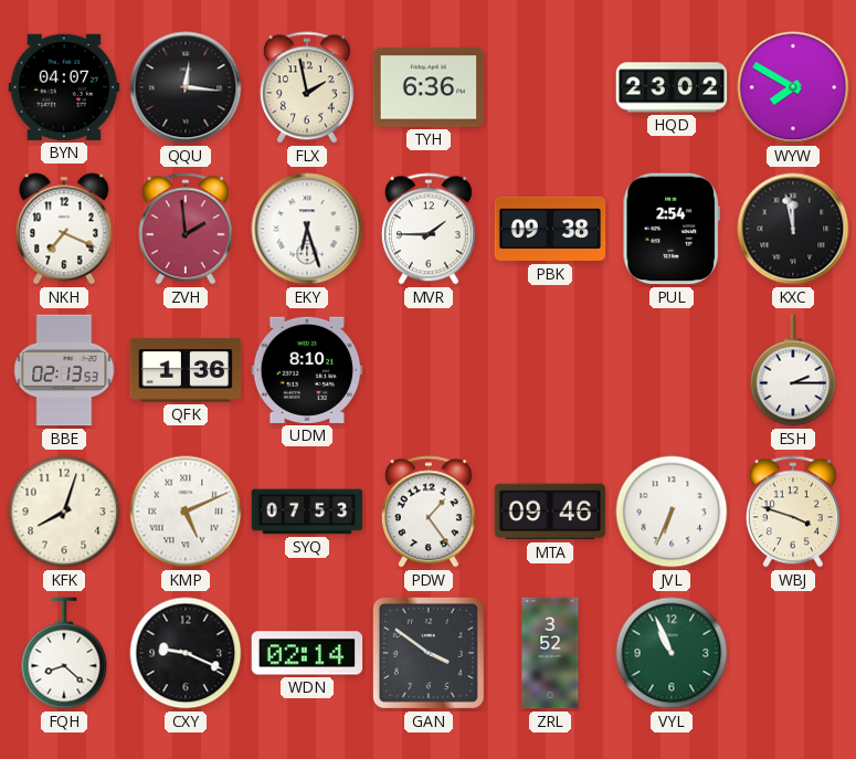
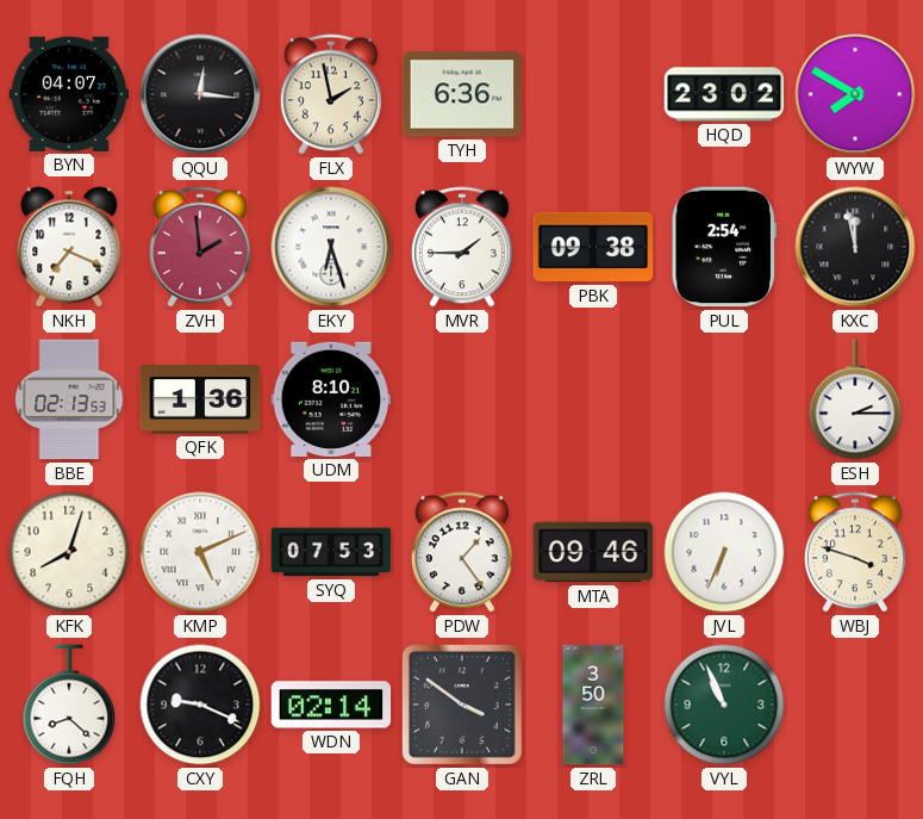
ZRL: 3:52 -> 3:50 (593, 705)
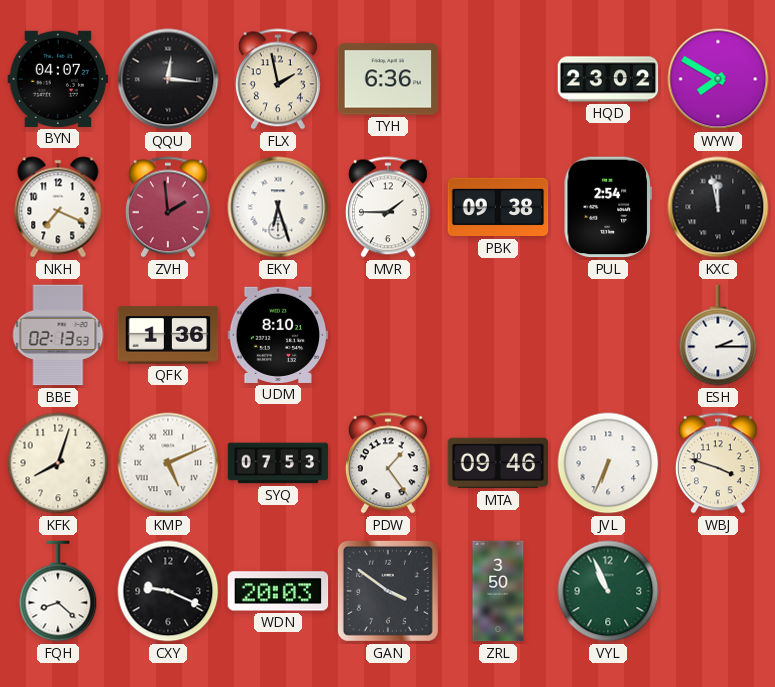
WDN: 02:14 -> 20:03 (278, 591)
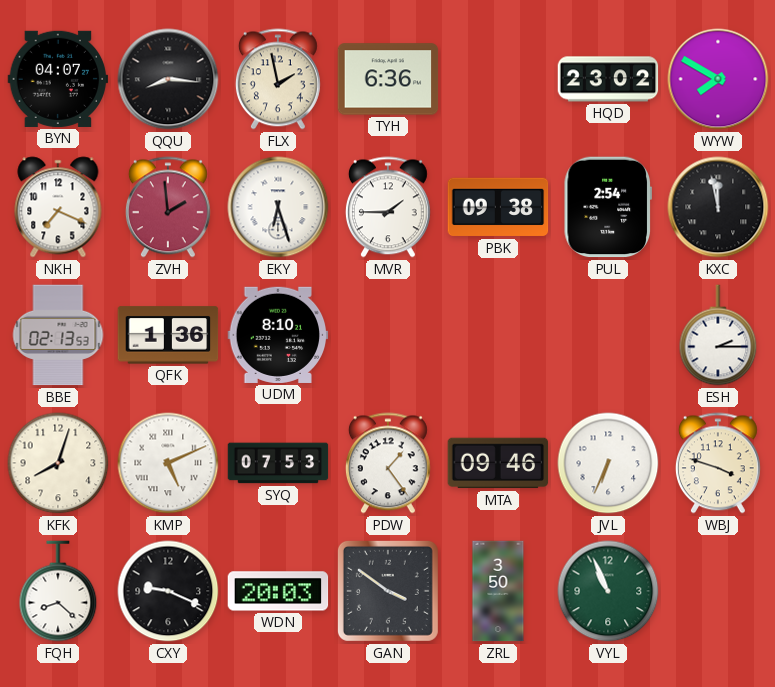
QQU: 12:16 -> 8:16 (168, 79)
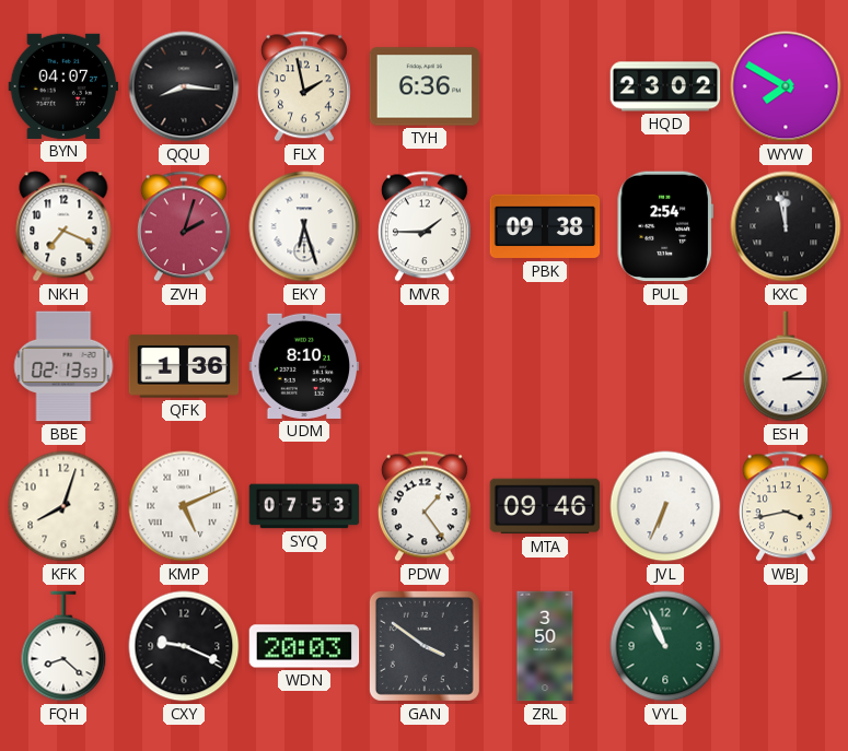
ZVH: 1:59 -> 2:03 (184, 226)
WBJ: 3:48 -> 3:43 (786, 506)
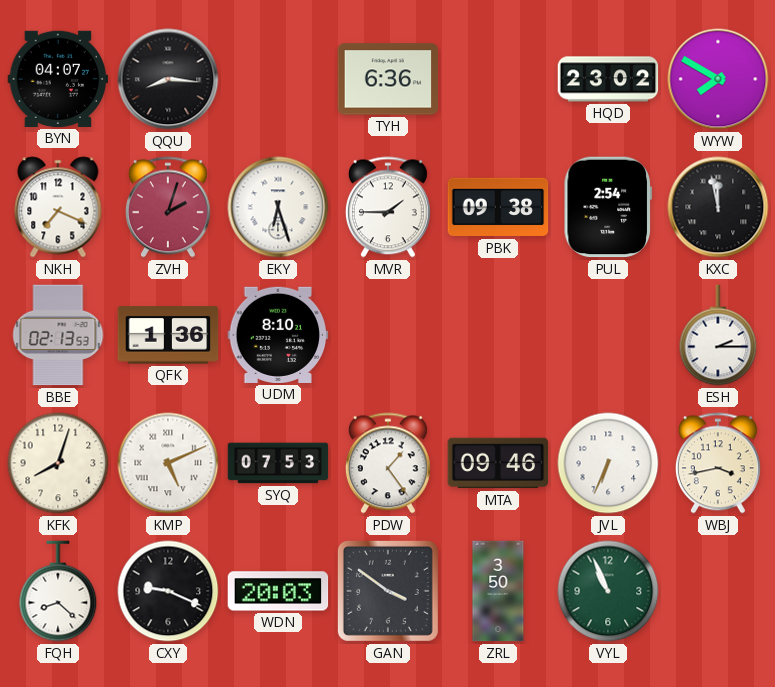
FLX: 1:58 -> none (304, 86)
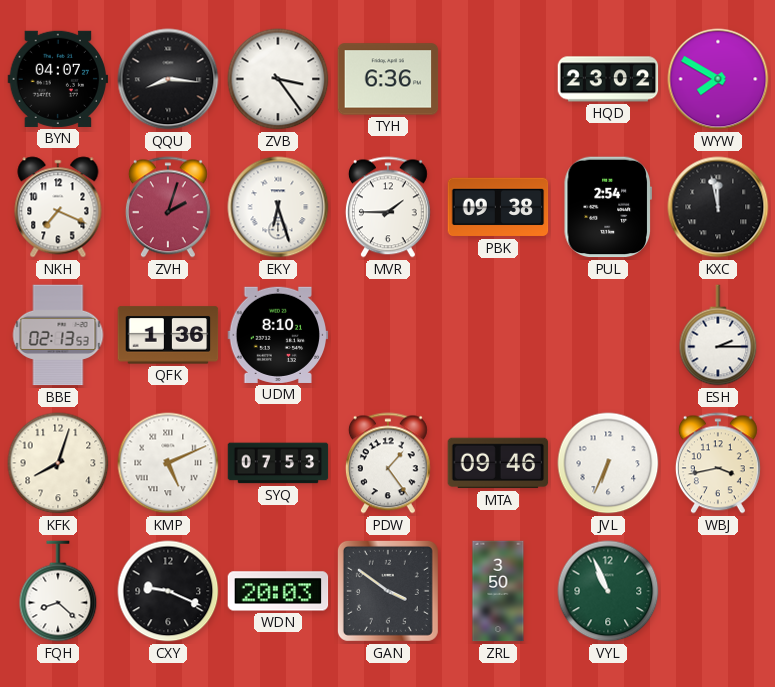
ZVB: none -> 3:24 (278, 79)
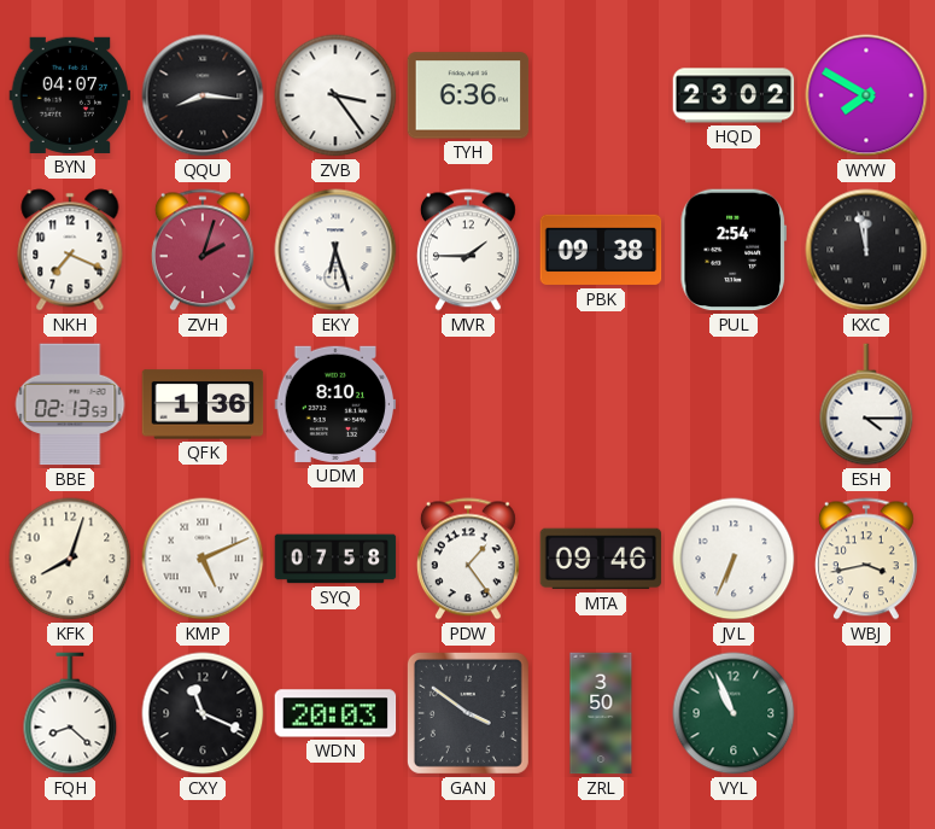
ESH: 2:15 -> 4:15 (866, 404)
SYQ: 07:53 -> 07:58 (335, 559)
CXY: 9:19 -> 11:19 (203, 713)
